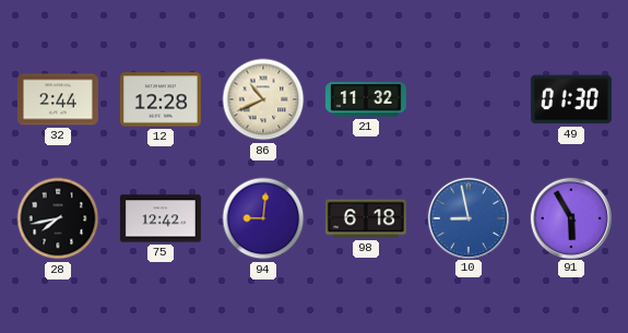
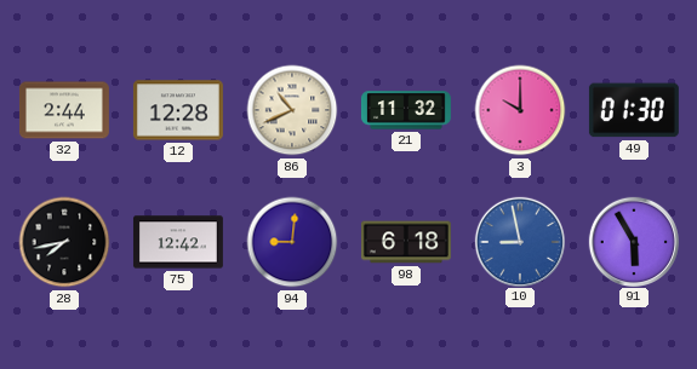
3: none -> 10:00 (520, 110)
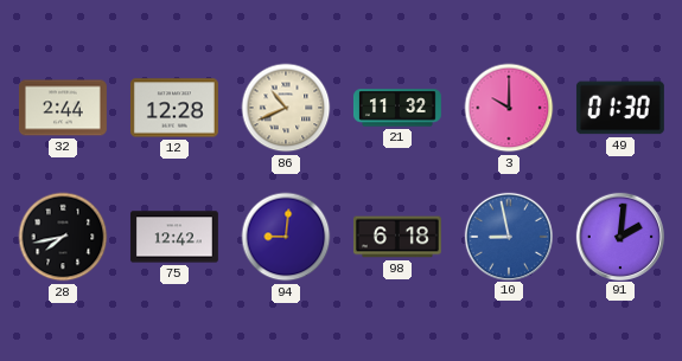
91: 5:55 -> 2:01 (619, 236)
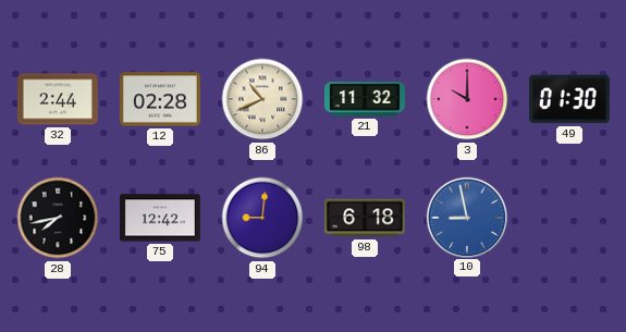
12: 12:28 -> 02:28 (160, 99)
91: 2:01 -> none (619, 236)
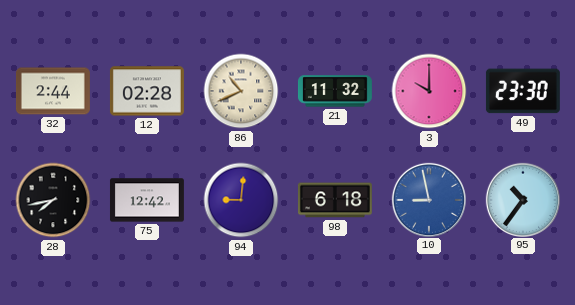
49: 01:30 -> 23:30 (523, 91)
95: none -> 10:36 (522, 199)
